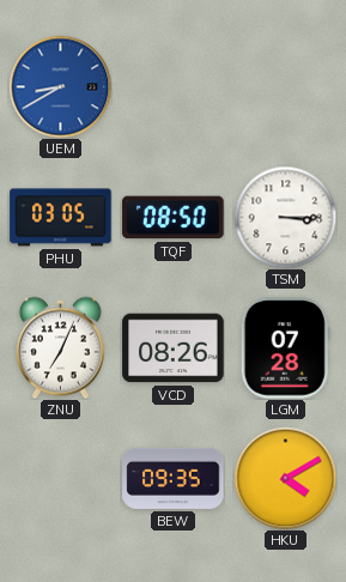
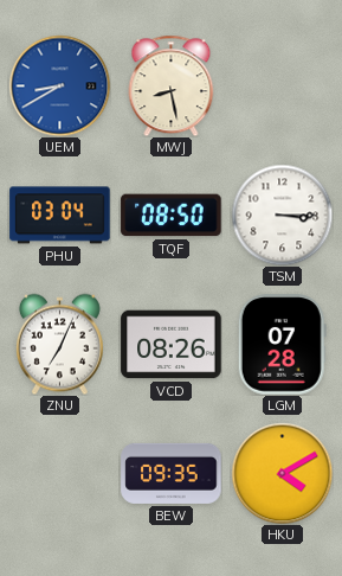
MWJ: none -> 8:28 (172, 85)
PHU: 03:05 -> 03:04 (60, 216)
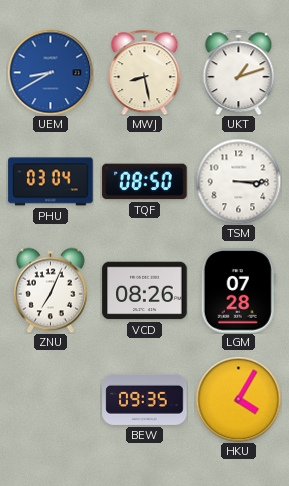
UKT: none -> 1:12 (239, 72)
HKU: 4:10 -> 4:05 (238, 399)
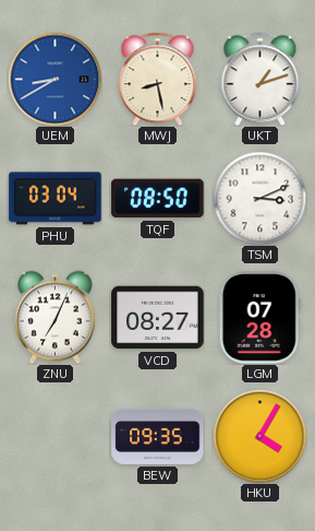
TSM: 3:15 -> 3:11 (259, 198)
VCD: 08:26 -> 08:27 (158, 318)
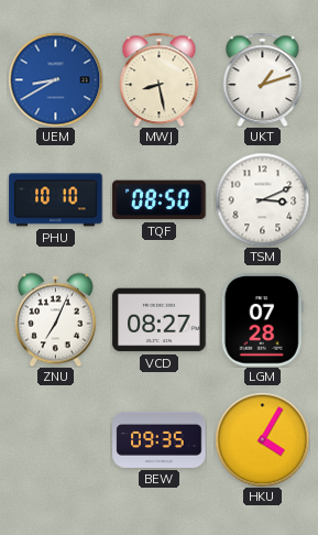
PHU: 03:04 -> 10:10 (56, 200)
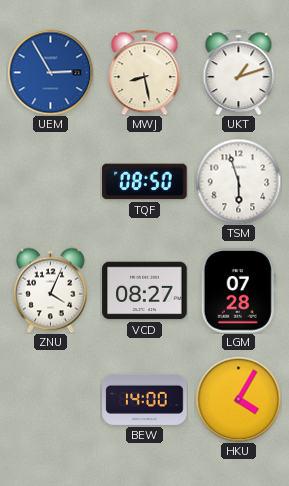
UEM: 8:40 -> 2:55 (50, 72)
PHU: 10:10 -> none (56, 200)
TSM: 3:11 -> 5:57 (238, 181)
ZNU: 7:04 -> 4:04 (50, 290)
BEW: 09:35 -> 14:00 (145, 399)
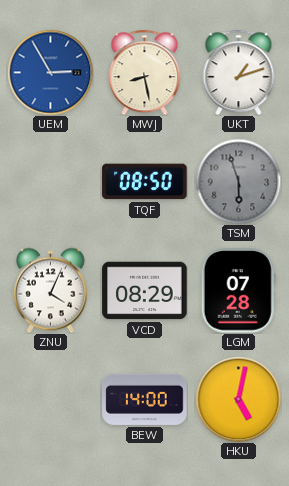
TSM dial: white -> grey (238, 181)
VCD: 08:27 -> 08:29 (145, 291)
HKU: 4:05 -> 5:02 (238, 399)
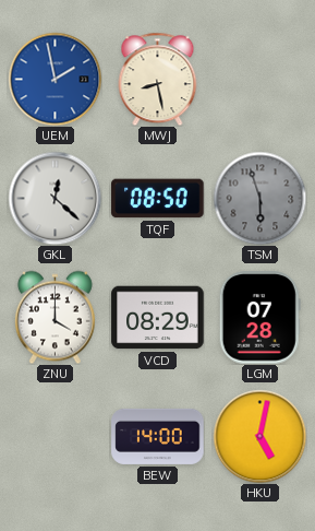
UEM: 2:55 -> 1:58 (54, 79)
UKT: 1:12 -> none (239, 72)
GKL: none -> 12:22 (54, 198)
ZNU: 4:04 -> 4:00 (54, 317)
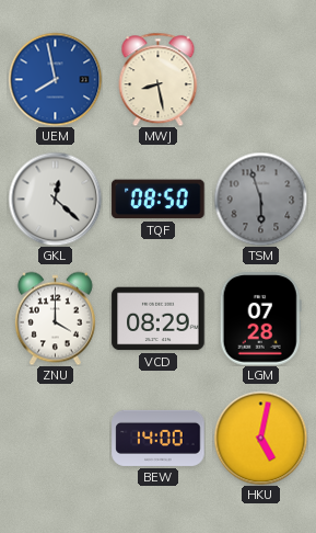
UEM: 1:58 -> 7:58 (55, 79)
